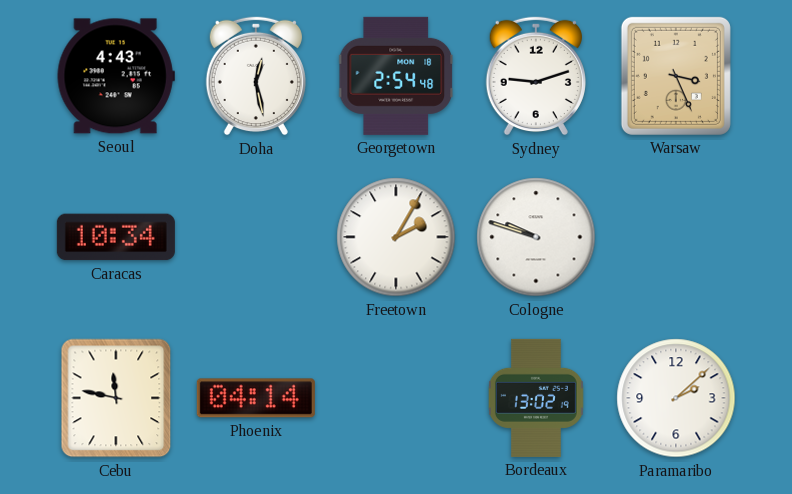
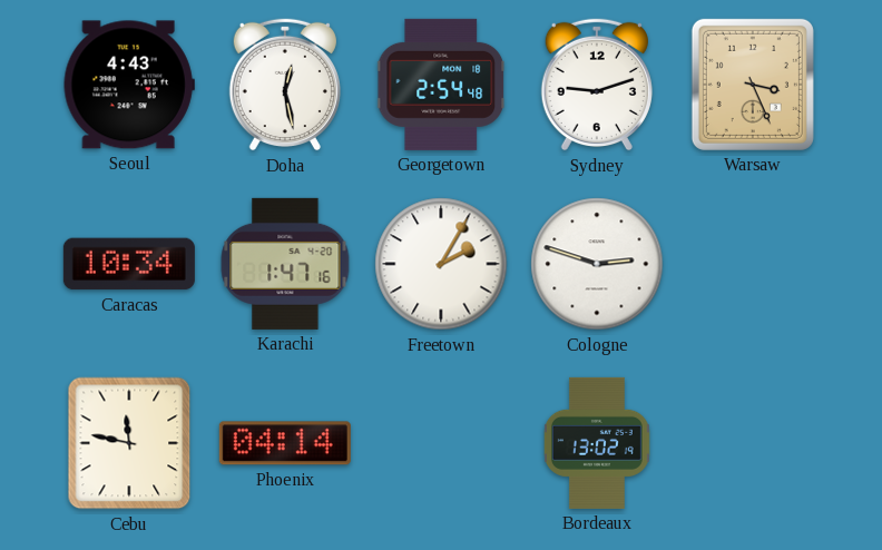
Karachi: none -> 1:47 (285, 264)
Cologne: 9:48 -> 2:48 (597, 264)
Paramaribo: 2:08 -> none (676, 398)
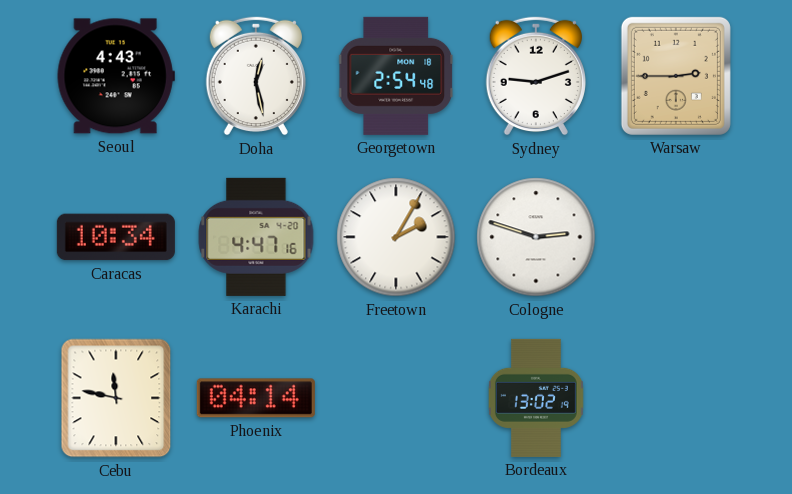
Warsaw: 3:26 -> 2:45 (676, 76)
Karachi: 1:47 -> 4:47 (256, 237)
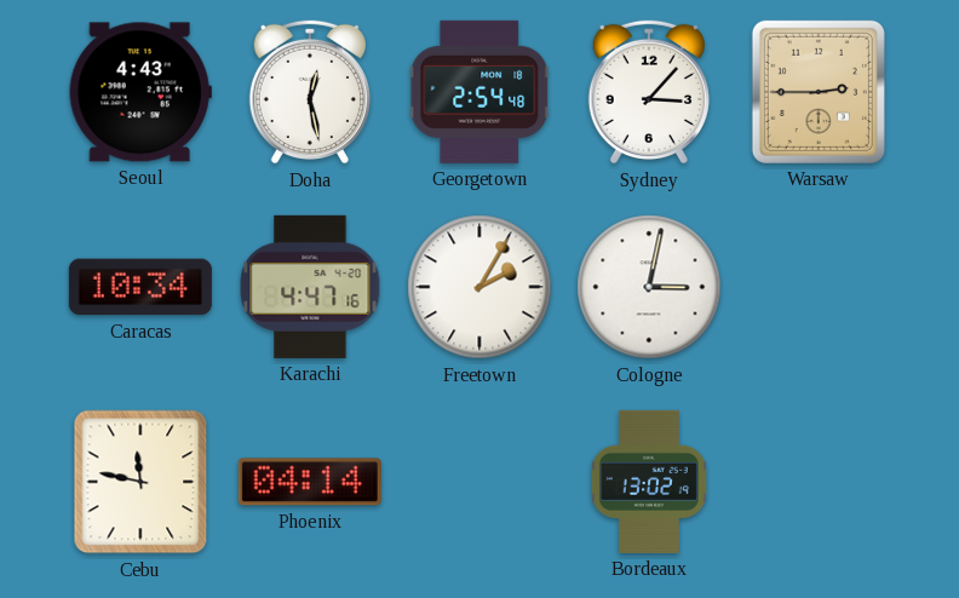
Sydney: 9:12 -> 3:07 (649, 92)
Cologne: 2:48 -> 3:02 (649, 287)
